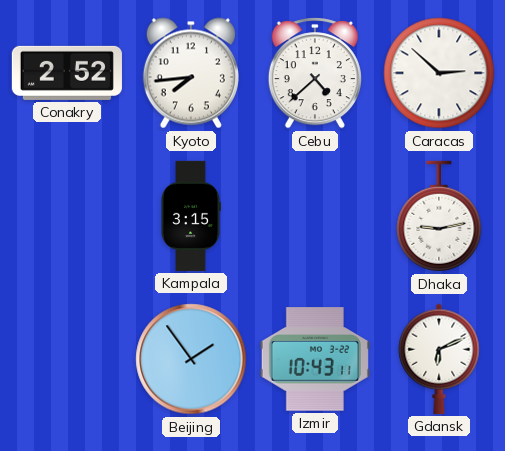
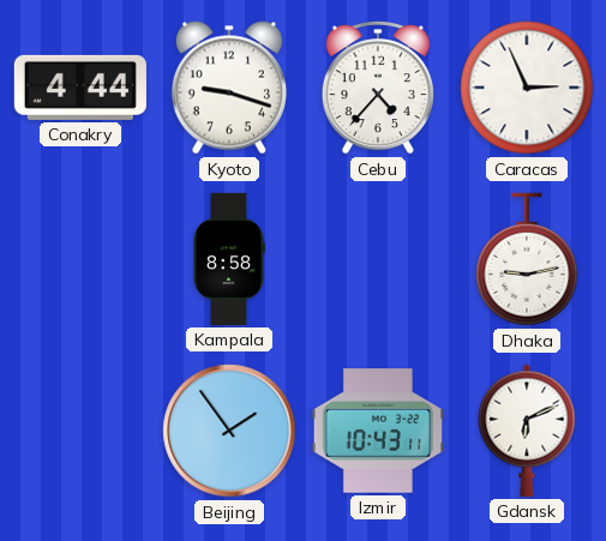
Conakry: 2:52 -> 4:44 (80, 88)
Kyoto: 7:44 -> 9:18 (229, 88)
Cebu: 4:38 -> 4:37 (378, 88)
Caracas: 2:52 -> 2:56 (527, 88)
Kampala: 3:15 -> 8:58 (229, 259)
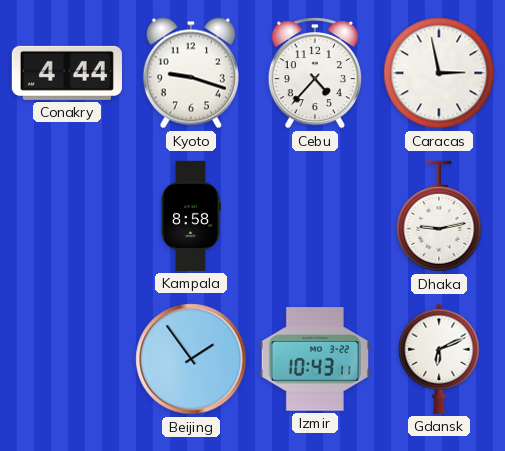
Caracas: 2:56 -> 2:58 (439, 73)
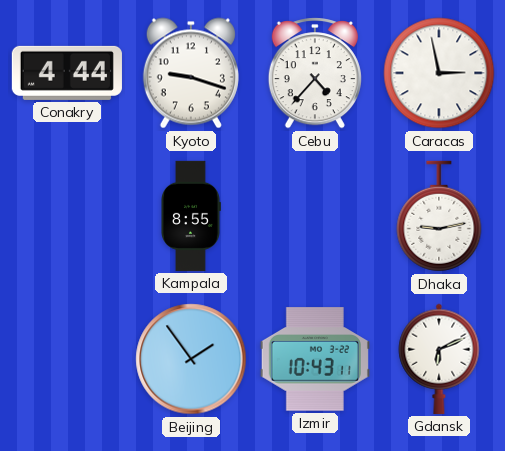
Kampala: 8:58 -> 8:55 (191, 216)
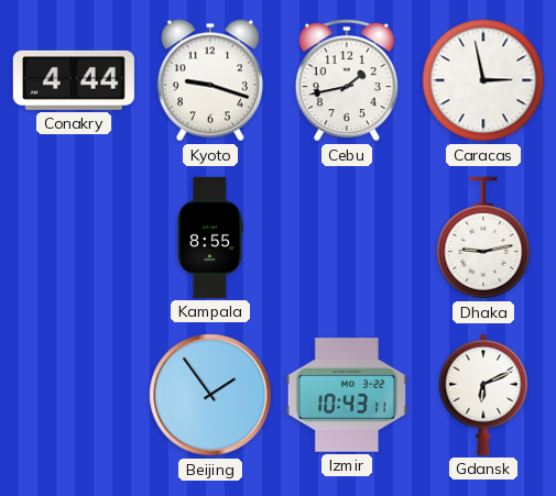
Cebu: 4:37 -> 1:43 (347, 80)
